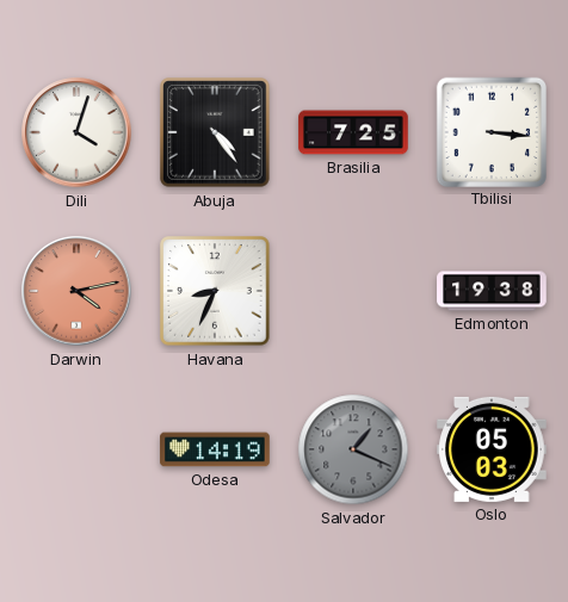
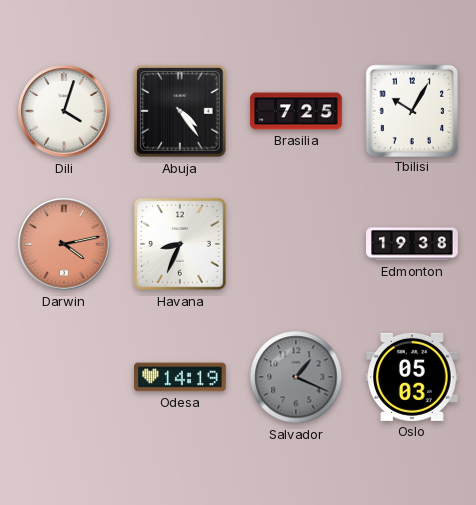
Tbilisi: 3:16 -> 10:05 (411, 110)
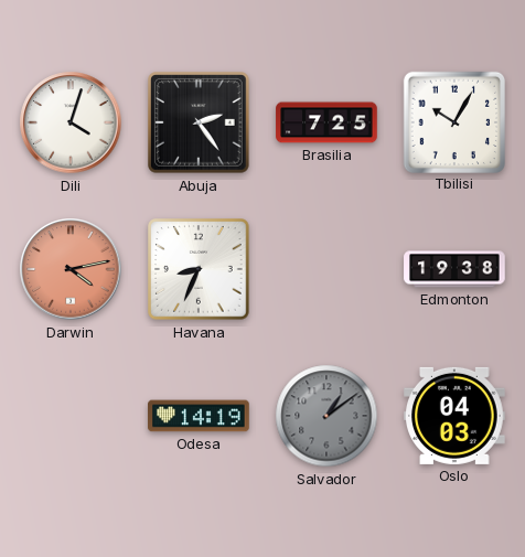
Abuja: 4:24 -> 2:24 (199, 122)
Salvador: 1:19 -> 1:09 (326, 416)
Oslo: 05:03 -> 04:03 (456, 416)
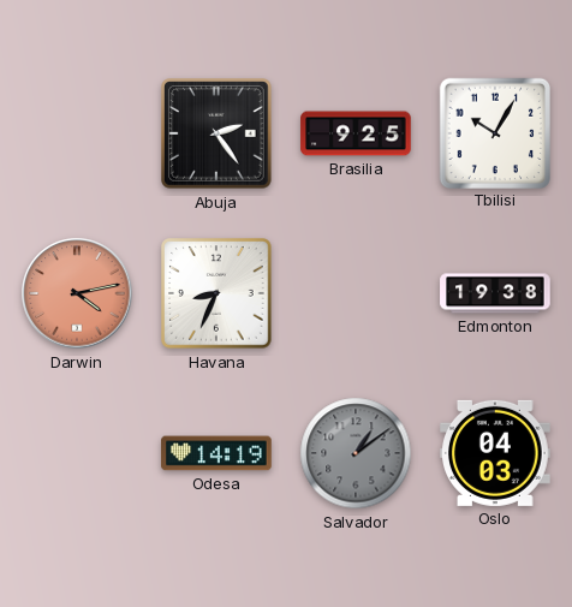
Dili: 4:03 -> none (71, 122)
Brasilia: 7:25 -> 9:25 (356, 133)
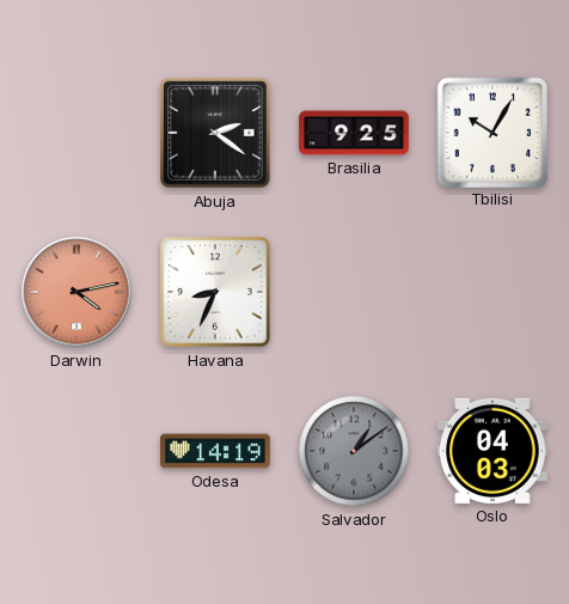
Abuja: 2:24 -> 2:21 (215, 133)
Edmonton: 19:38 -> none (495, 293)
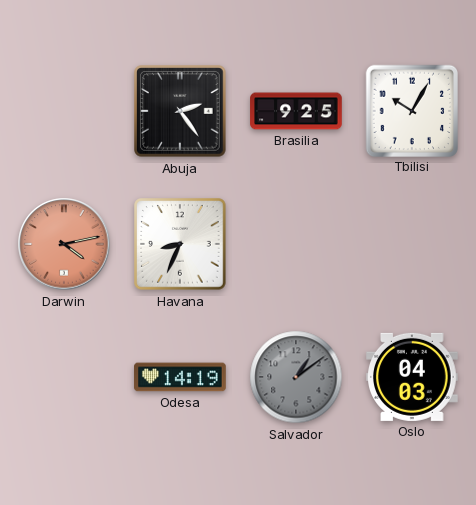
Abuja: 2:21 -> 2:24 (180, 111)
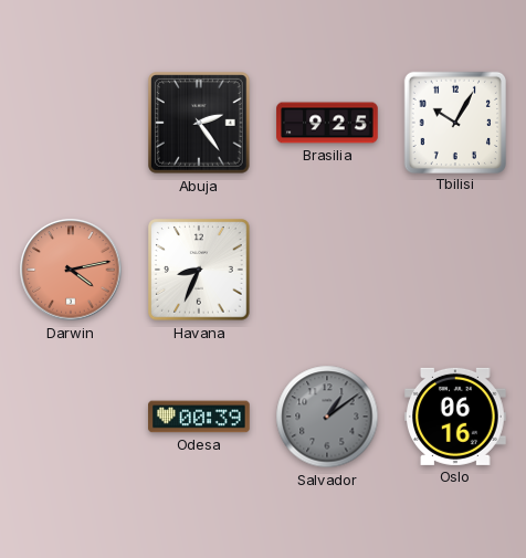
Odesa: 14:19 -> 00:39 (199, 417)
Oslo: 04:03 -> 06:16 (456, 417)
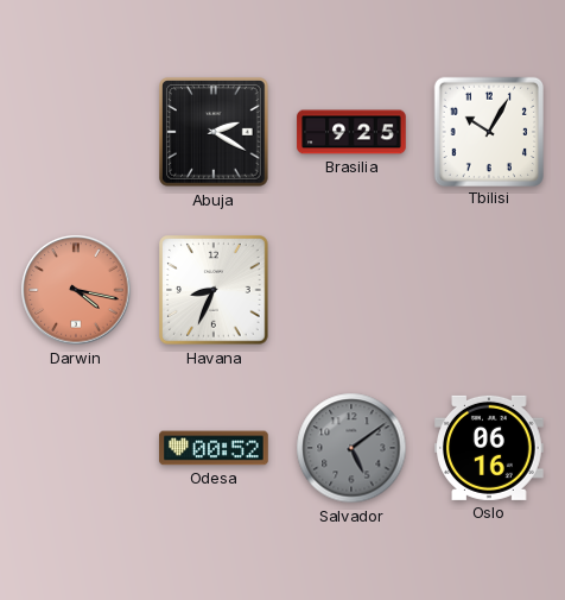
Abuja: 2:24 -> 2:20 (214, 132)
Darwin: 4:13 -> 4:17 (76, 290)
Odesa: 00:39 -> 00:52 (214, 448)
Salvador: 1:09 -> 5:09 (351, 448)
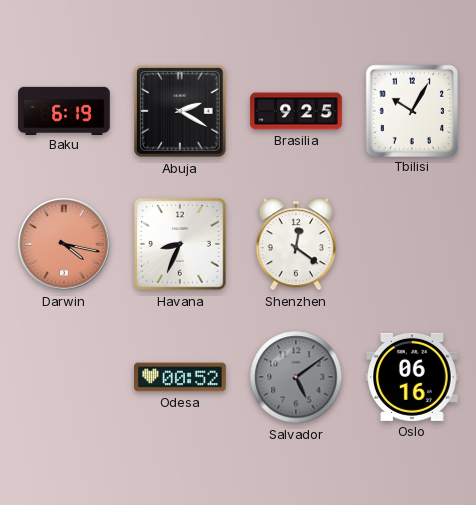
Baku: none -> 6:19 (64, 110)
Shenzhen: none -> 12:21 (296, 244)
